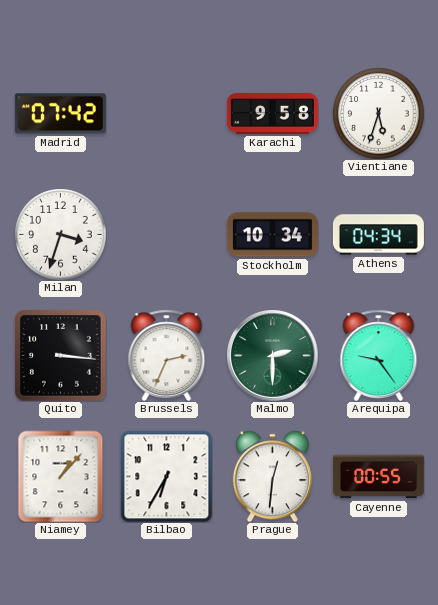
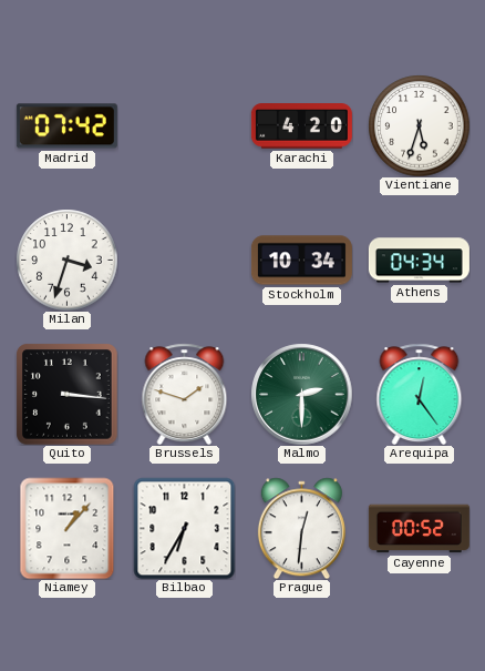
Karachi: 9:58 -> 4:20 (301, 126)
Brussels: 2:34 -> 1:48 (185, 394)
Arequipa: 9:24 -> 12:24 (420, 394)
Cayenne: 00:55 -> 00:52 (419, 529)
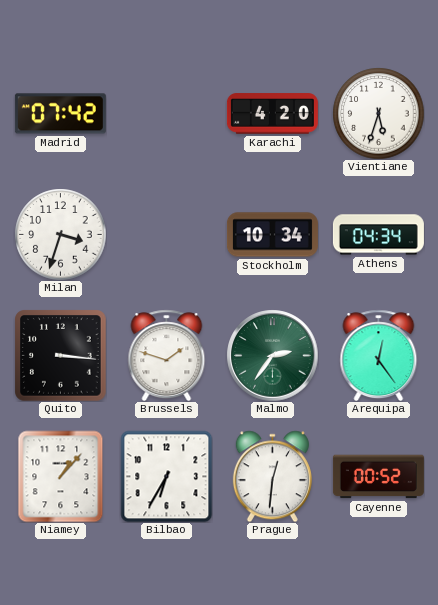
Malmo: 2:30 -> 2:36 (272, 355)
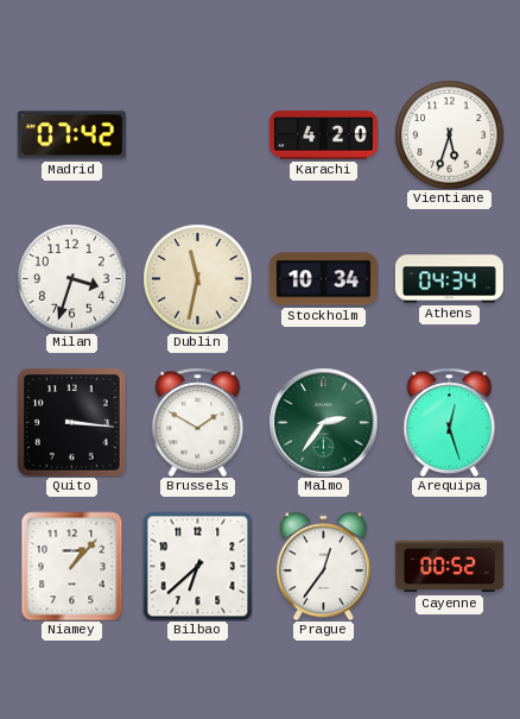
Dublin: none -> 11:32 (197, 278)
Brussels: 1:48 -> 1:50 (198, 422)
Arequipa: 12:24 -> 12:27 (450, 422)
Bilbao: 6:35 -> 6:38 (197, 566)
Prague: 12:31 -> 12:36 (323, 566)
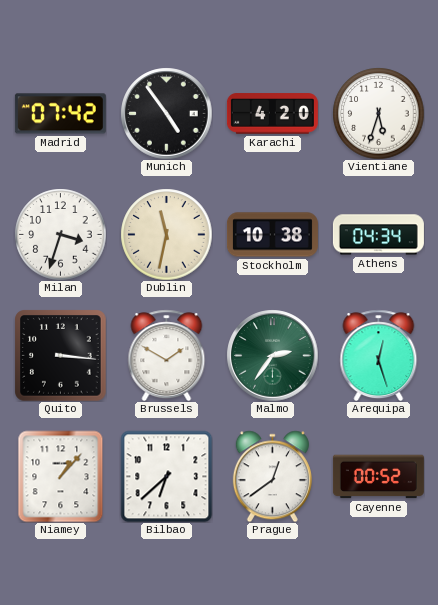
Munich: none -> 4:54 (166, 113)
Stockholm: 10:34 -> 10:38 (272, 235)
Prague: 12:36 -> 12:39 (272, 476)
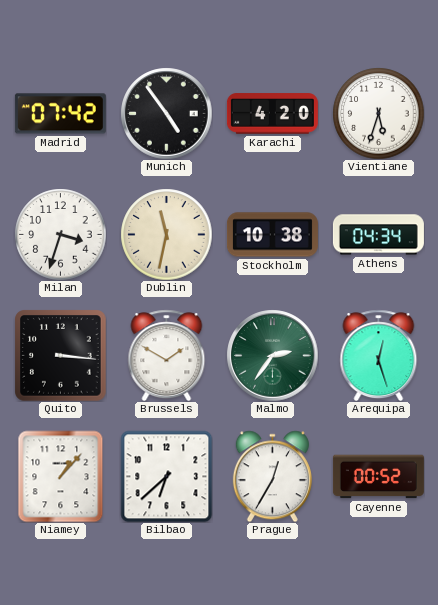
Prague: 12:39 -> 12:35 (272, 476)
